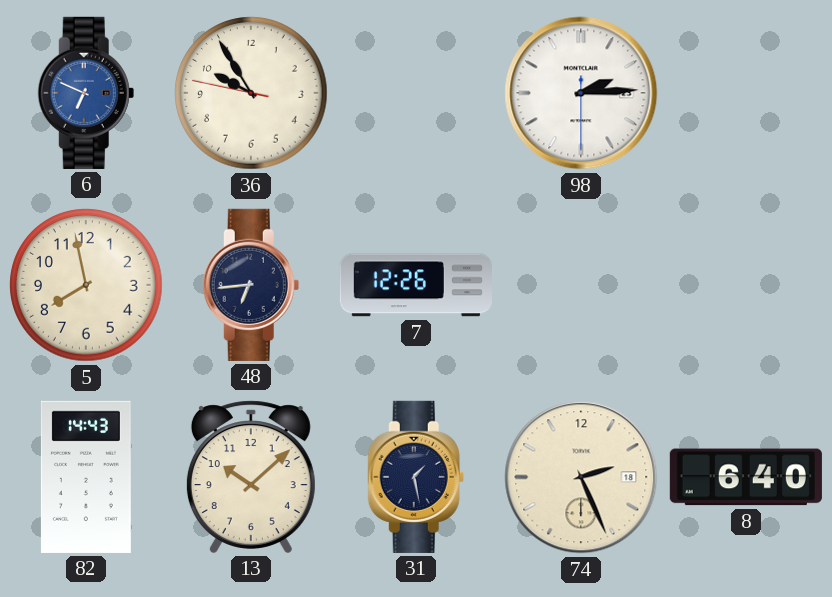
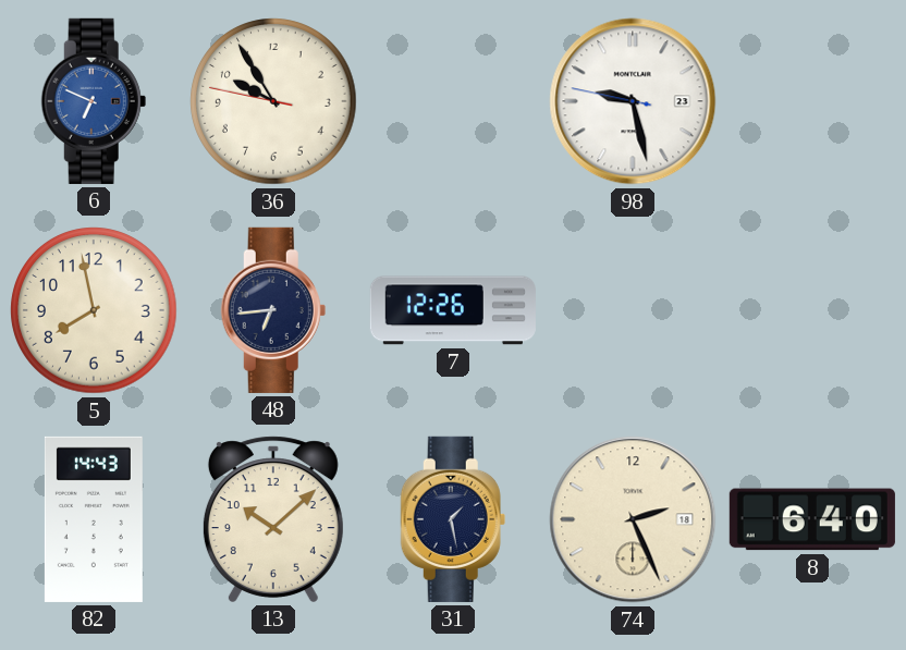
98: 2:14 -> 9:27 (633, 101)
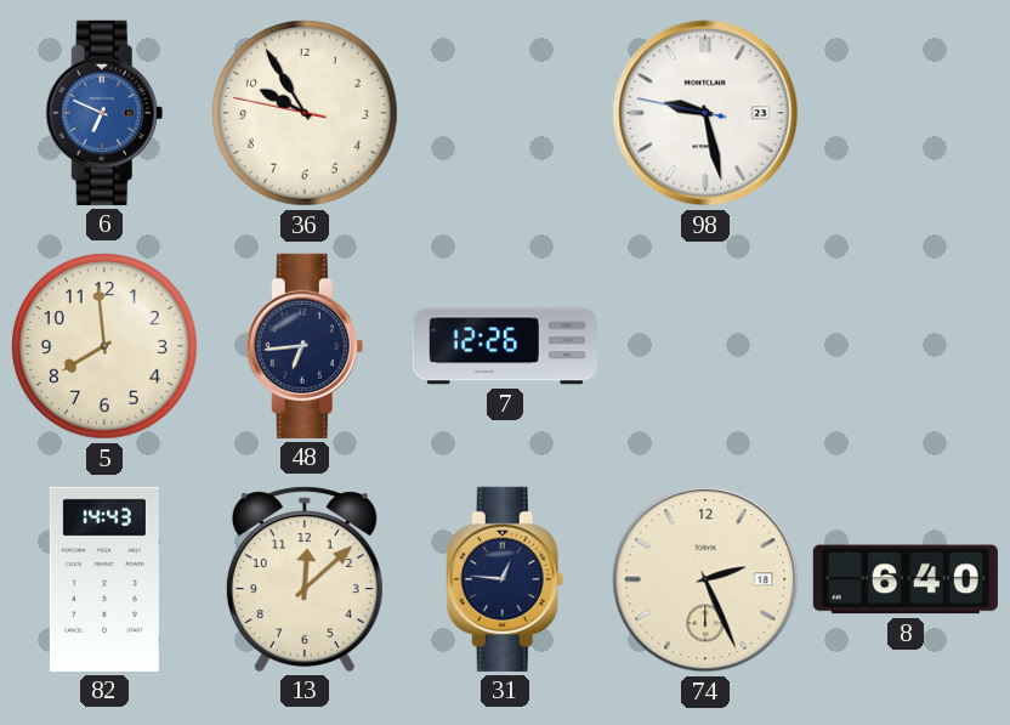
5: 7:58 -> 7:59 (104, 346)
13: 10:08 -> 12:08 (305, 579)
31: 1:28 -> 12:46 (505, 579)
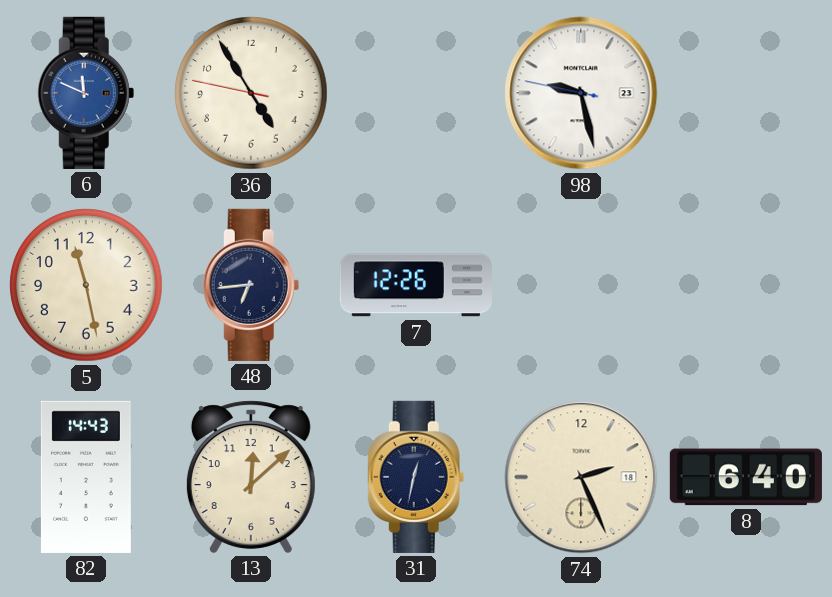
6: 6:49 -> 11:49 (86, 93)
36: 9:54 -> 4:54 (251, 93)
5: 7:59 -> 11:28 (86, 285)
31: 12:46 -> 12:32 (416, 477)
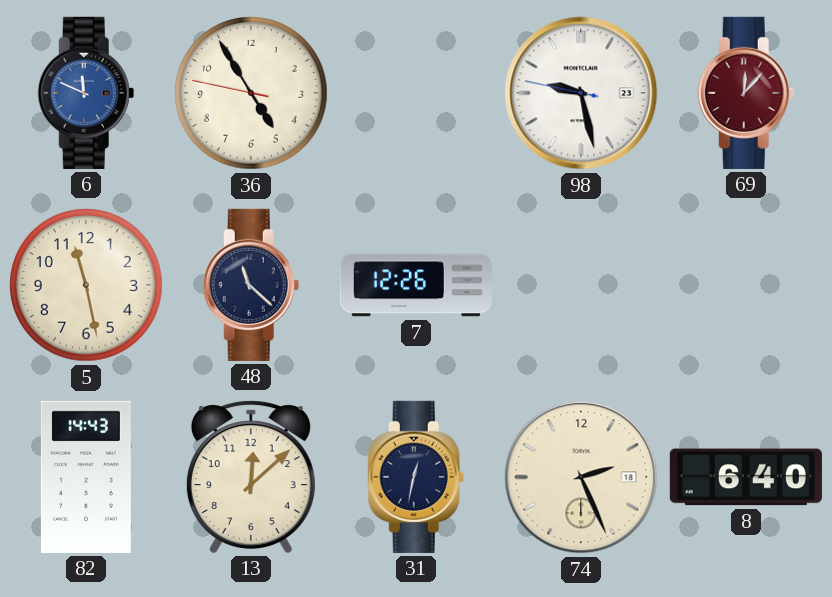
69: none -> 12:07 (746, 93)
48: 6:44 -> 11:22 (251, 285)
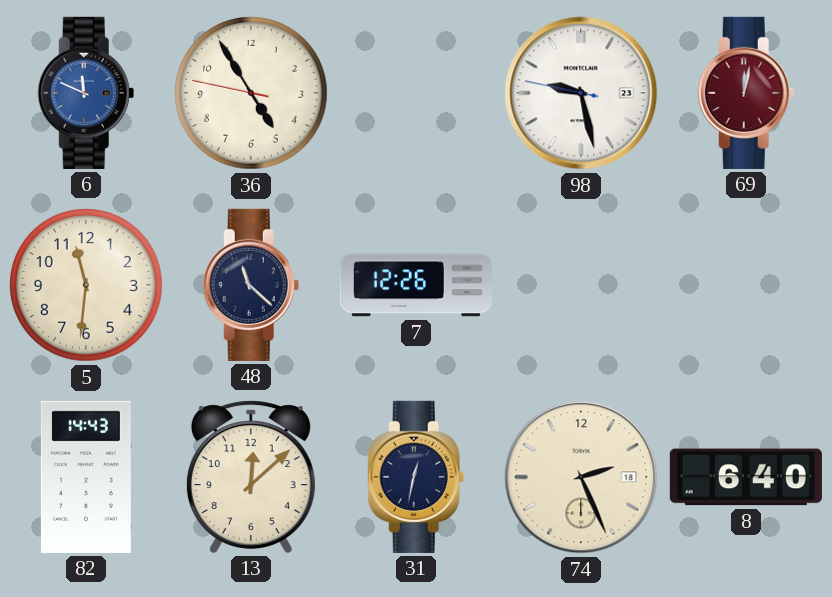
69: 12:07 -> 12:02 (746, 93)
5: 11:28 -> 11:31 (86, 285)
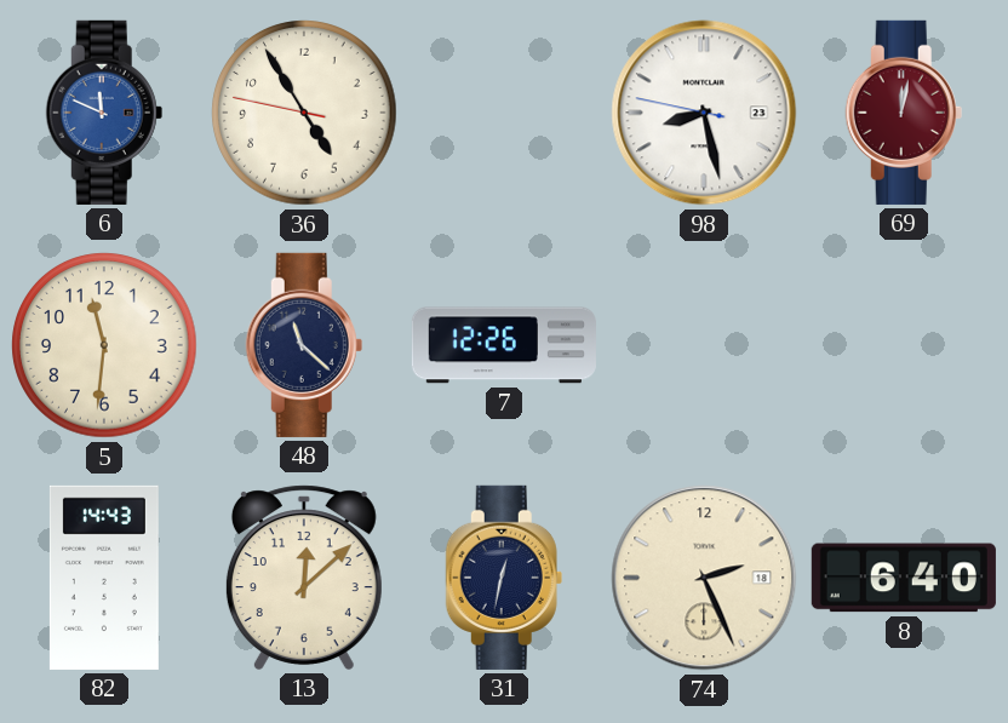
98: 9:27 -> 8:27 (704, 113)
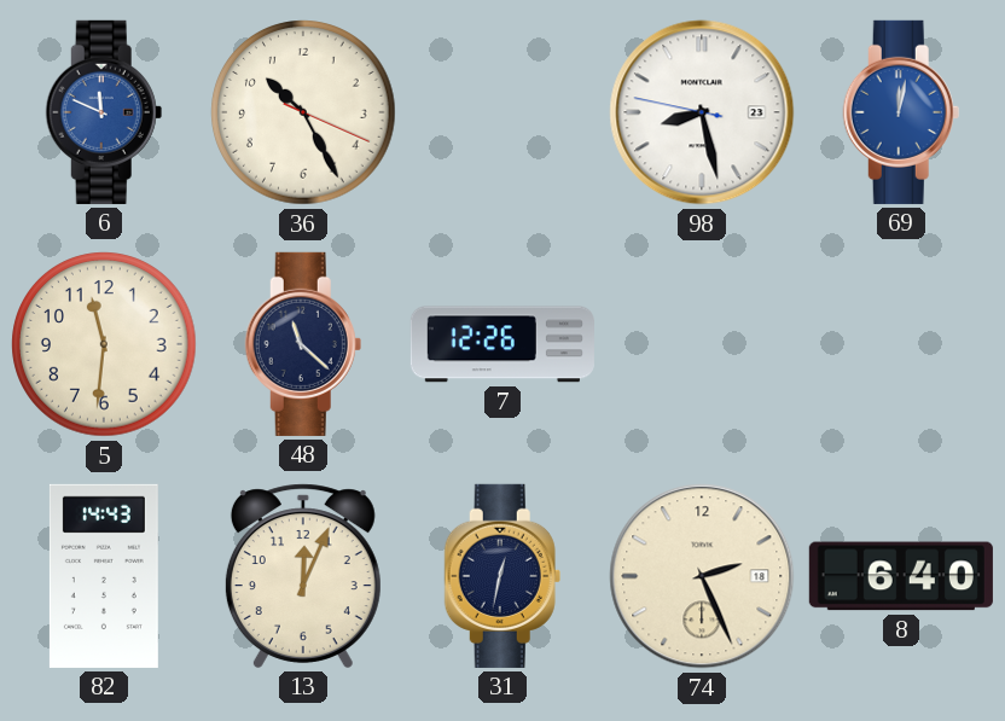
36: 4:54 -> 10:25 (303, 112)
69 dial: burgundy -> blue (901, 112)
13: 12:08 -> 12:04 (303, 576)
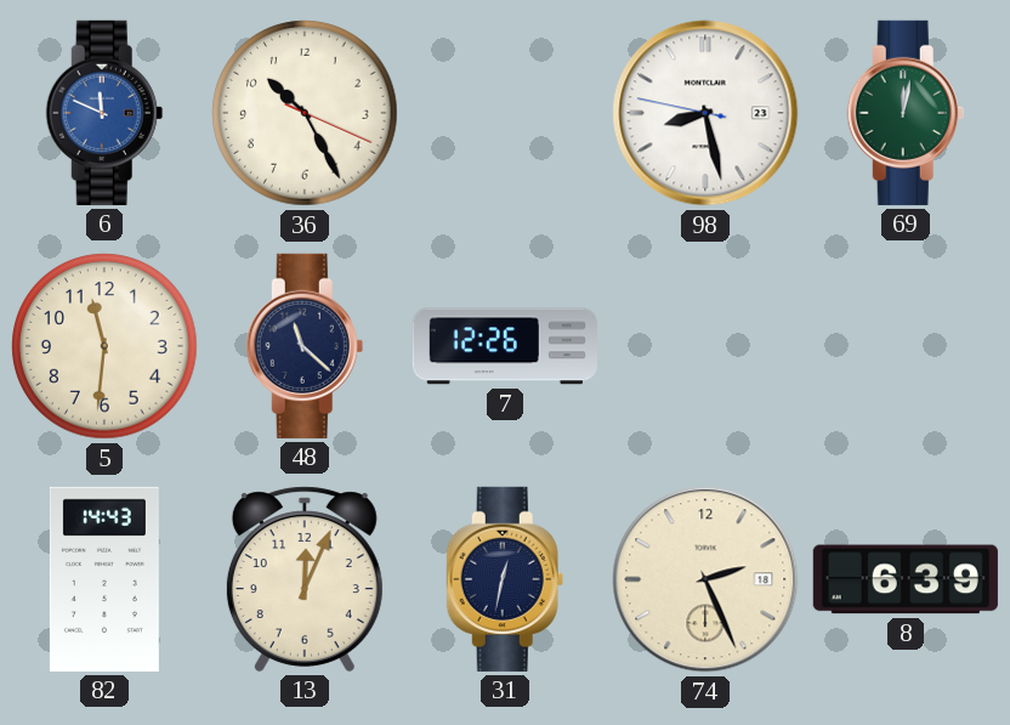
69 dial: blue -> green (906, 113)
8: 6:40 -> 6:39 (906, 579)
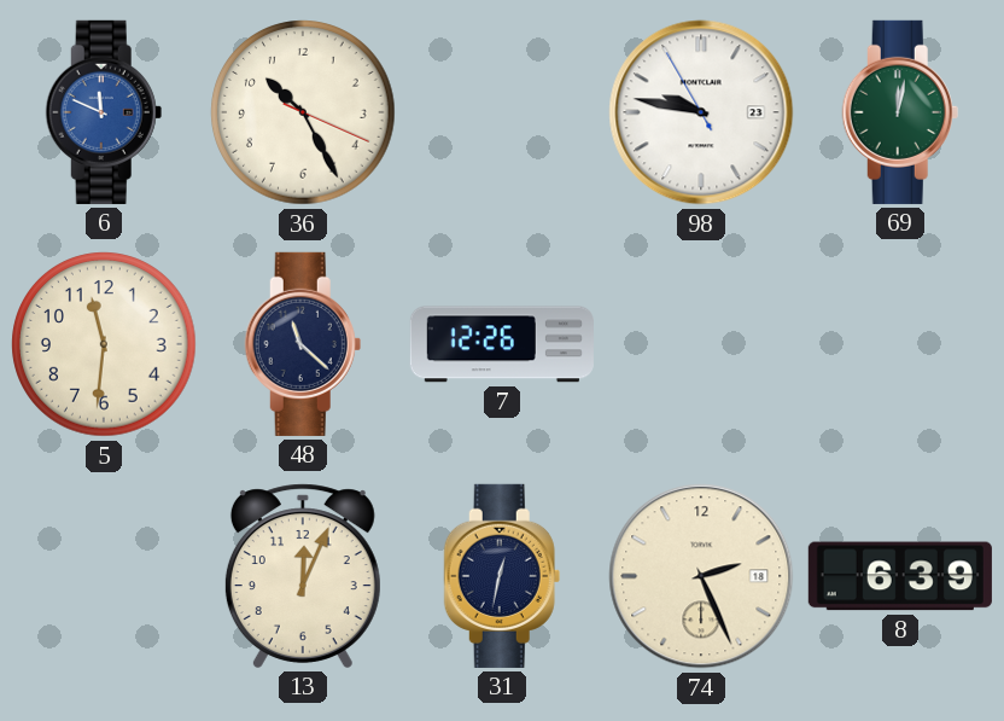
98: 8:27 -> 9:46 (701, 112)
82: 14:43 -> none (104, 579)
